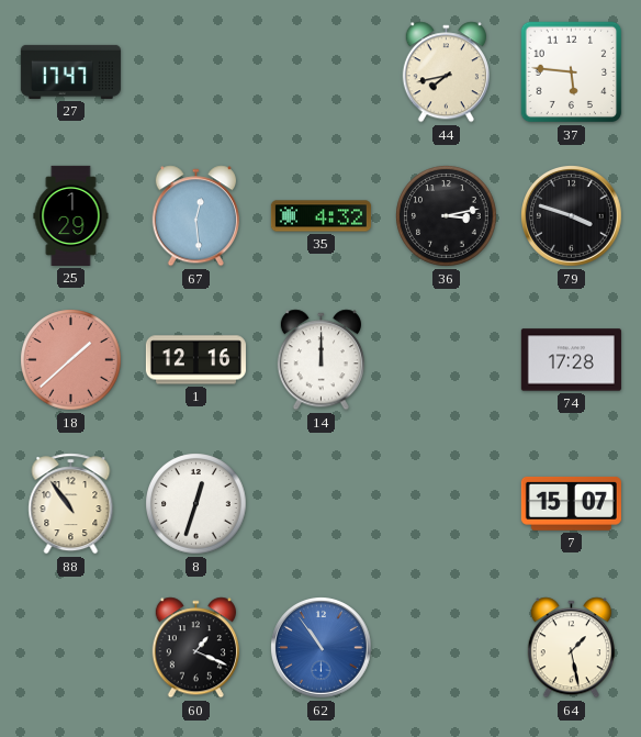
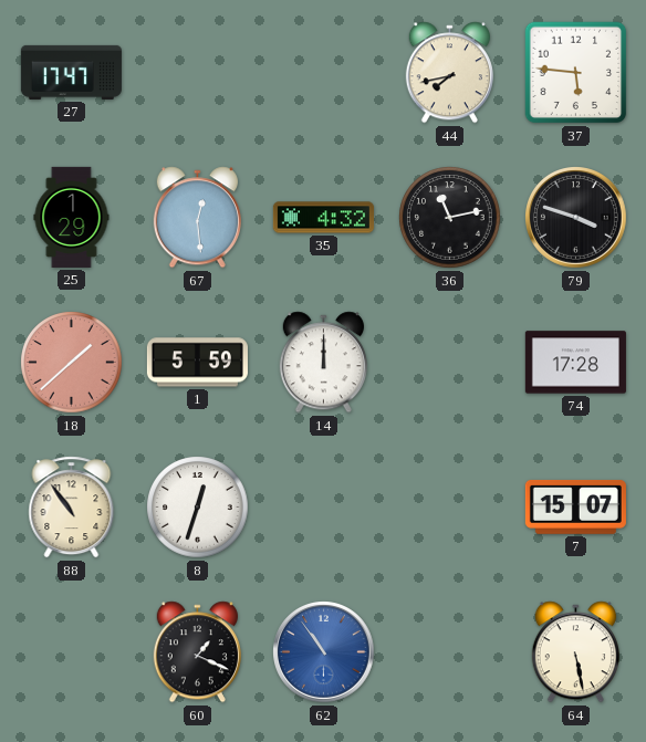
36: 3:13 -> 11:13 (450, 218)
1: 12:16 -> 5:59 (197, 363)
64: 1:28 -> 5:28 (575, 652)
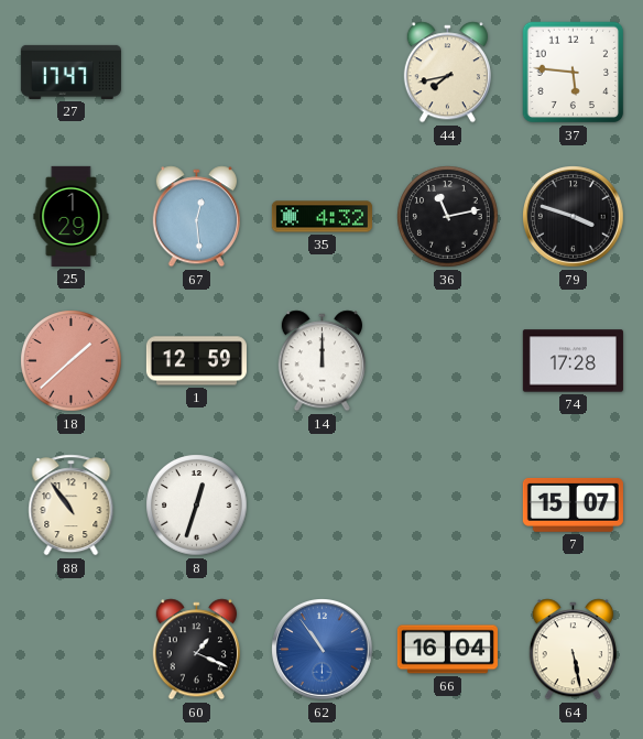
1: 5:59 -> 12:59 (196, 361)
66: none -> 16:04 (447, 650)
